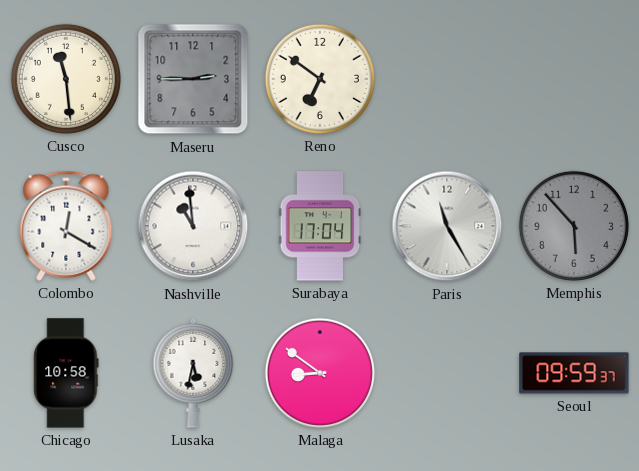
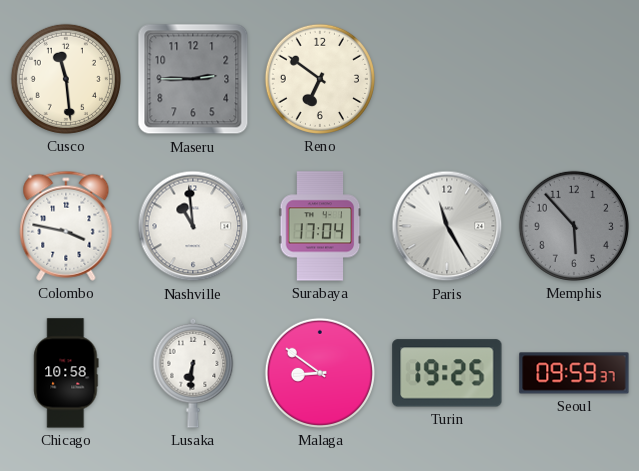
Colombo: 12:20 -> 3:47 (66, 226)
Lusaka: 5:32 -> 6:31 (193, 373)
Turin: none -> 19:25 (447, 373)
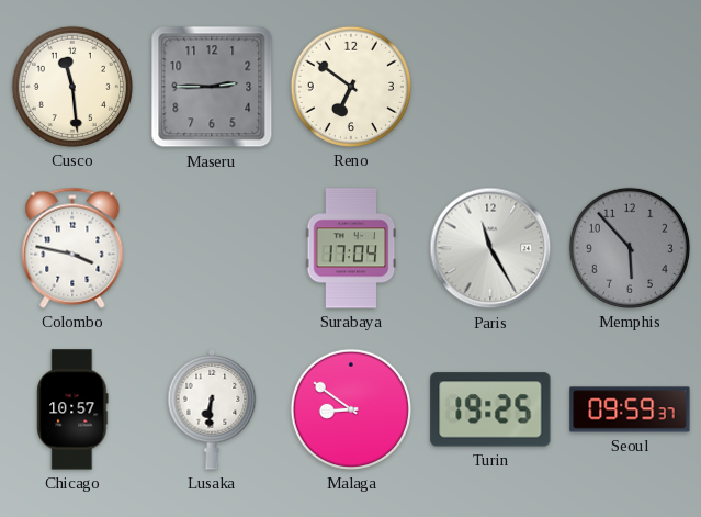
Nashville: 10:59 -> none (193, 226)
Chicago: 10:58 -> 10:57 (72, 409)
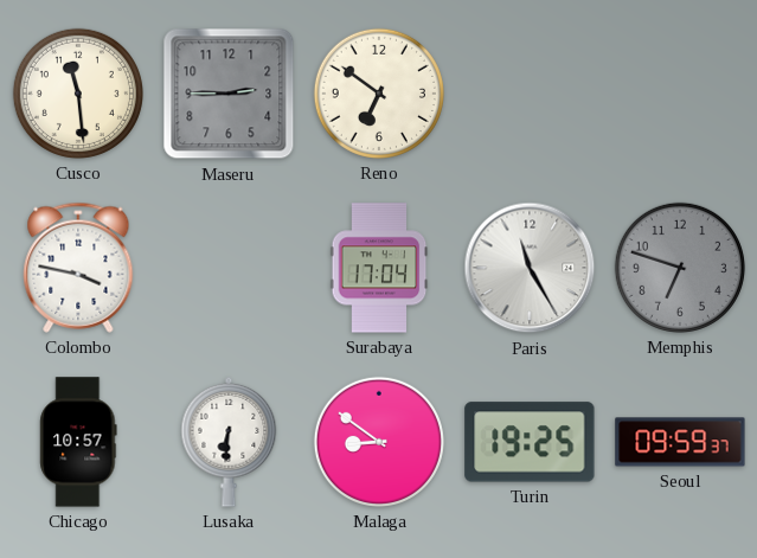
Memphis: 5:53 -> 6:48 (680, 268)
